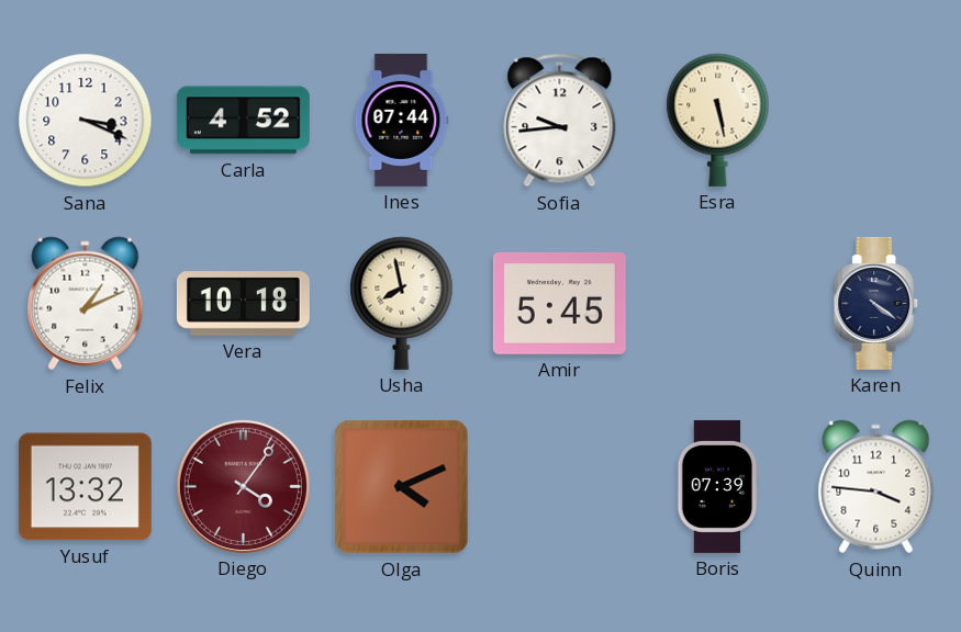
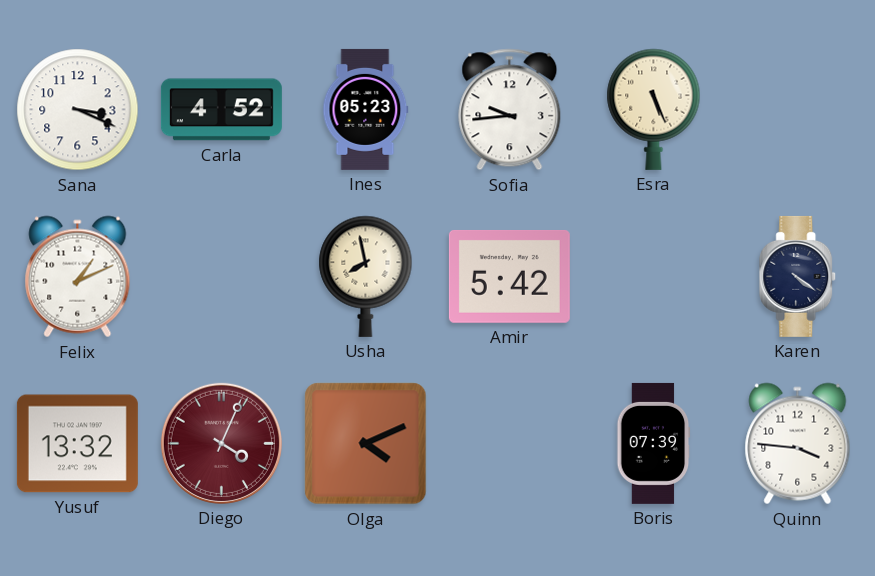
Ines: 07:44 -> 05:23 (366, 109)
Esra: 5:28 -> 5:26 (654, 109)
Vera: 10:18 -> none (243, 304)
Amir: 5:45 -> 5:42 (509, 276)
Diego: 4:06 -> 4:04 (221, 443)
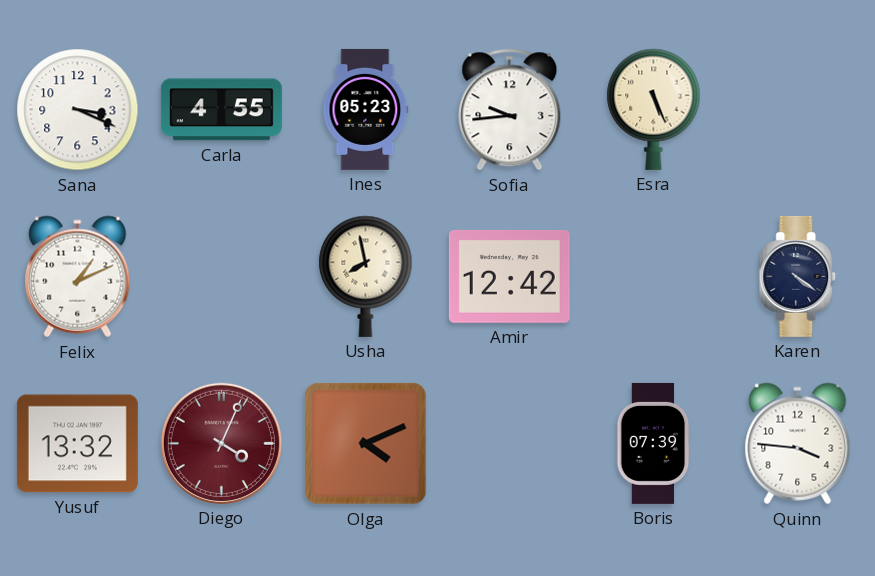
Carla: 4:52 -> 4:55 (221, 110)
Amir: 5:42 -> 12:42 (509, 276)
